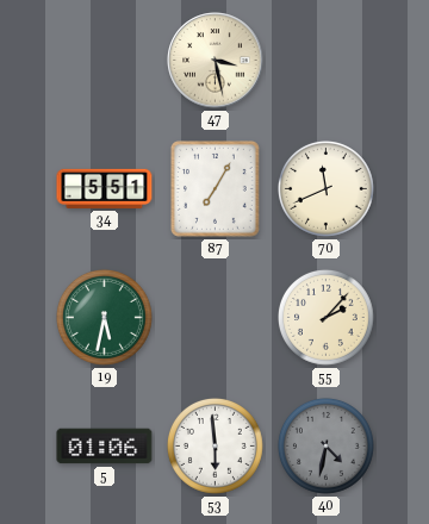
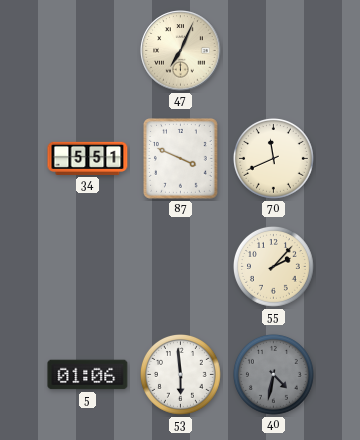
47: 3:28 -> 7:04 (181, 51)
87: 7:05 -> 3:49 (180, 159)
19: 5:32 -> none (105, 318)
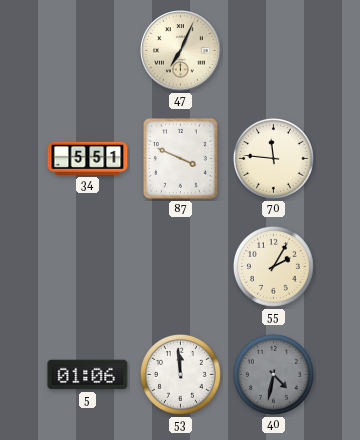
70: 11:41 -> 11:46 (274, 159)
55: 2:07 -> 2:05 (274, 267)
53: 5:59 -> 11:59 (181, 375)
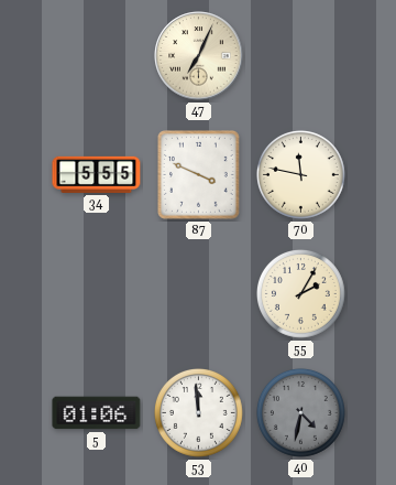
34: 5:51 -> 5:55 (97, 174)
70: 11:46 -> 11:47 (301, 175)
